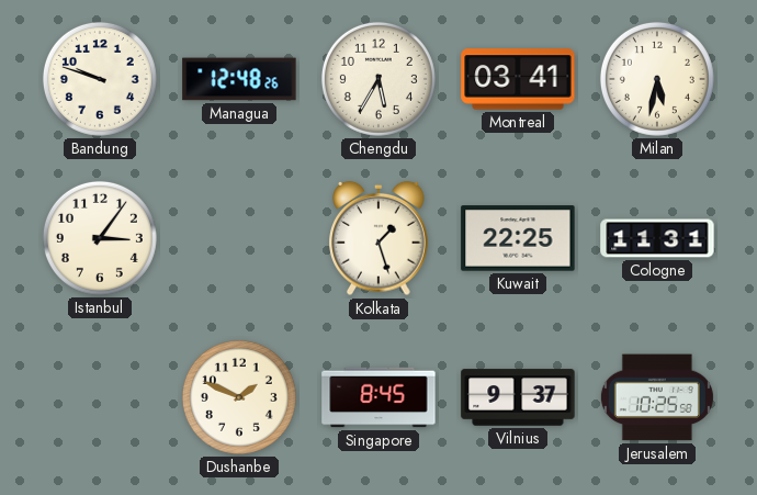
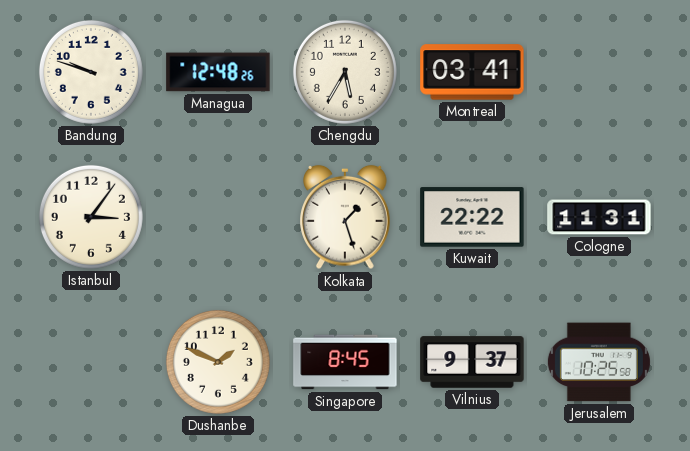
Milan: 5:32 -> none (657, 79)
Kuwait: 22:25 -> 22:22 (472, 217)
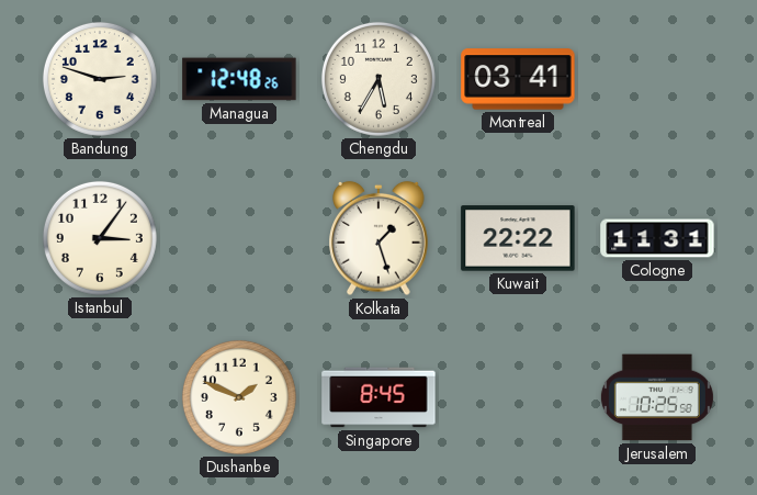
Bandung: 9:48 -> 2:48 (100, 79)
Vilnius: 9:37 -> none (472, 362)
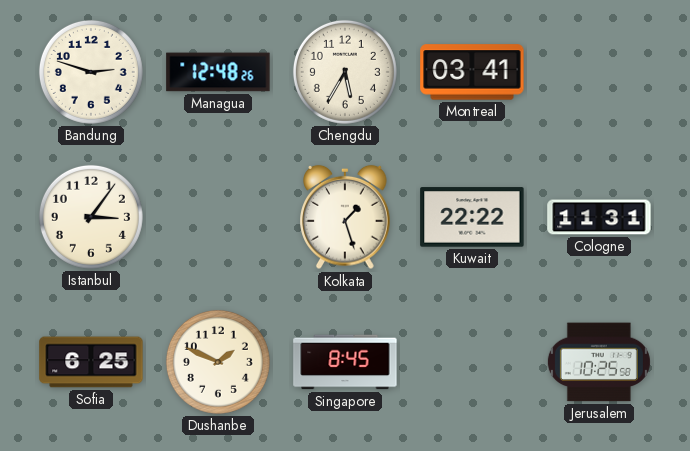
Sofia: none -> 6:25 (91, 362)
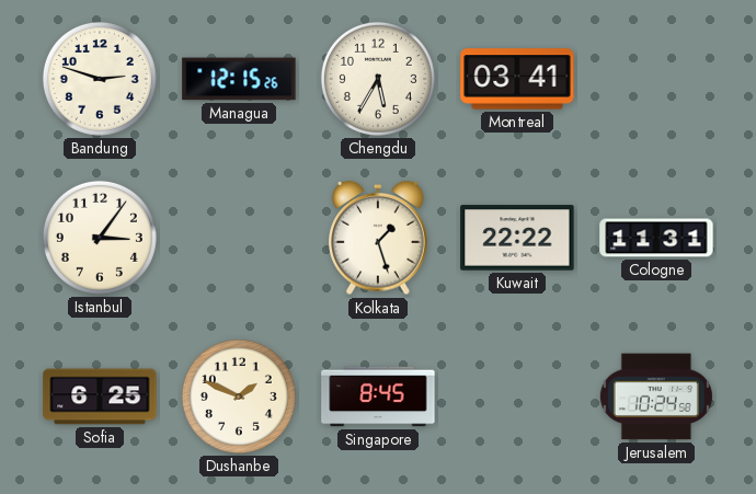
Managua: 12:48 -> 12:15 (239, 79)
Jerusalem: 10:25 -> 10:24 (656, 397)
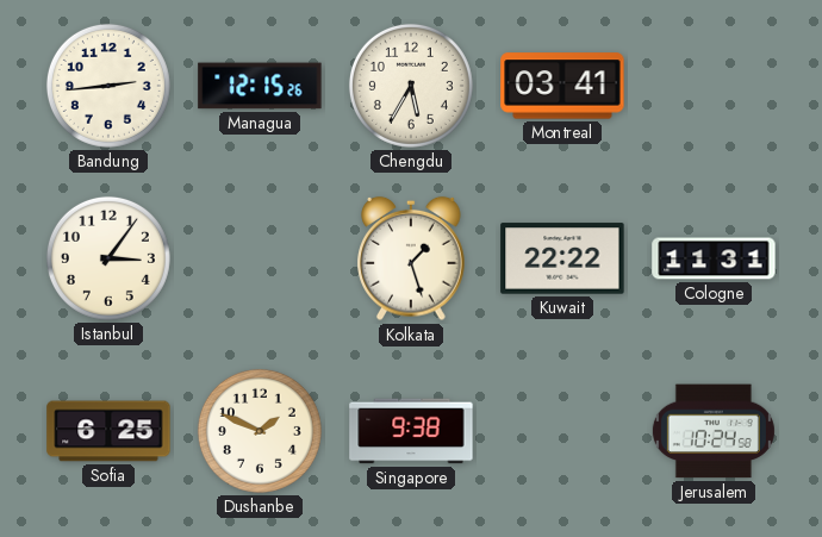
Bandung: 2:48 -> 2:44 (108, 86)
Singapore: 8:45 -> 9:38 (411, 431)
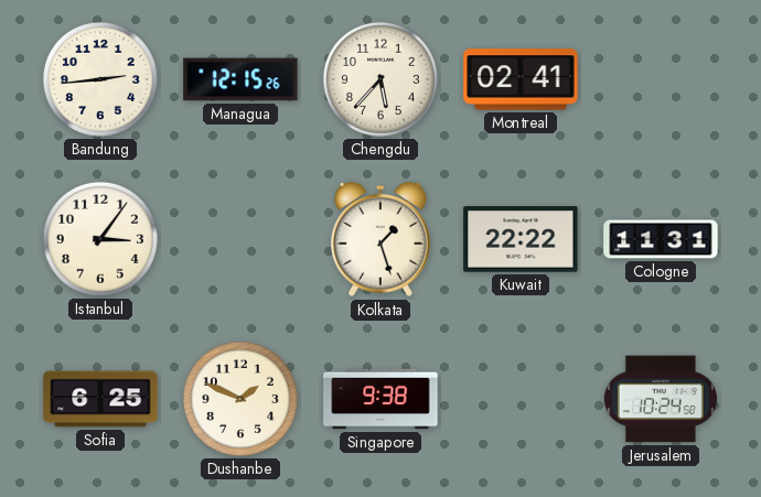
Chengdu: 5:35 -> 5:37 (380, 79)
Montreal: 03:41 -> 02:41 (521, 79)
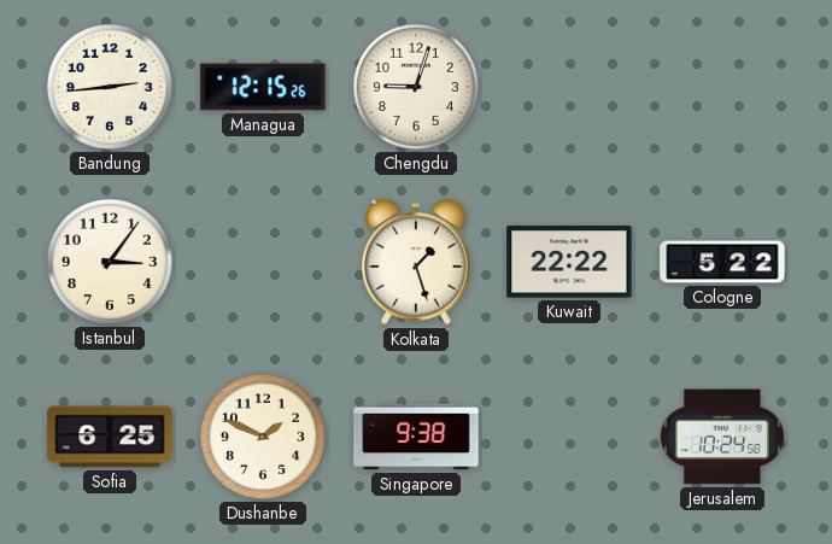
Chengdu: 5:37 -> 9:03 (416, 87)
Montreal: 02:41 -> none (521, 79)
Cologne: 11:31 -> 5:22 (722, 262)
